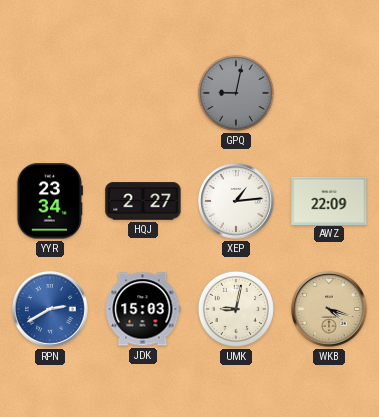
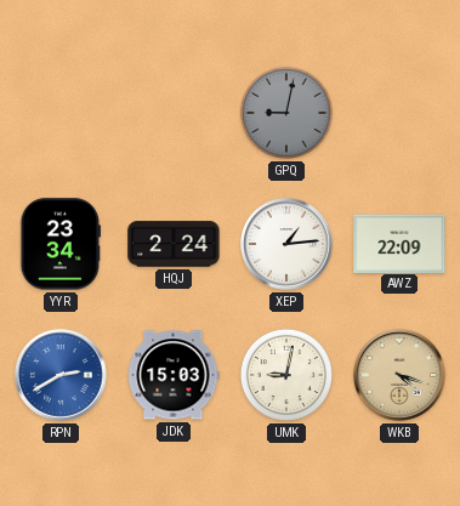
HQJ: 2:27 -> 2:24 (174, 244)
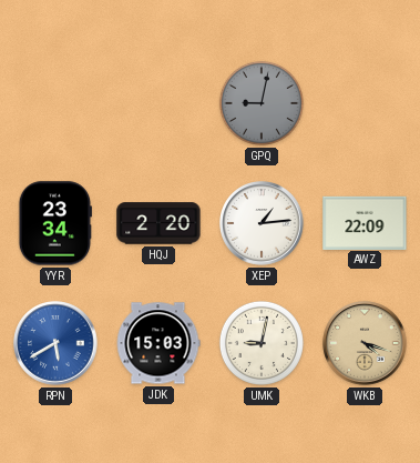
HQJ: 2:24 -> 2:20 (158, 223)
RPN: 2:40 -> 5:40 (55, 343)
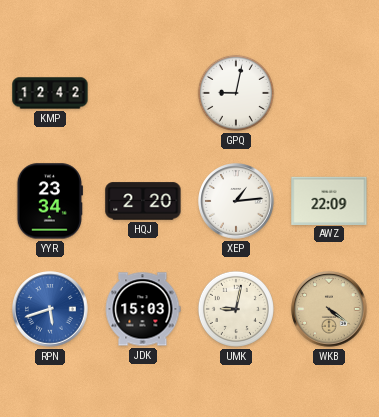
KMP: none -> 12:42 (50, 93)
GPQ dial: grey -> white (236, 93)
RPN: 5:40 -> 5:42 (50, 309)
WKB: 4:18 -> 4:21 (329, 309)
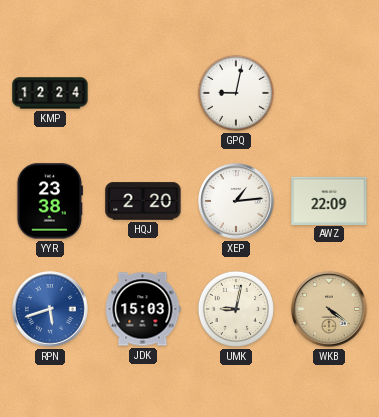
KMP: 12:42 -> 12:24 (50, 93)
YYR: 23:34 -> 23:38 (49, 201)
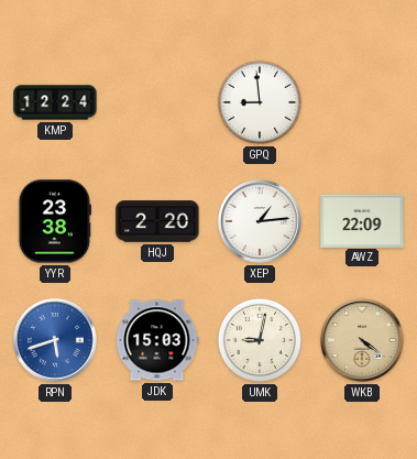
GPQ: 9:02 -> 8:59 (260, 102)
